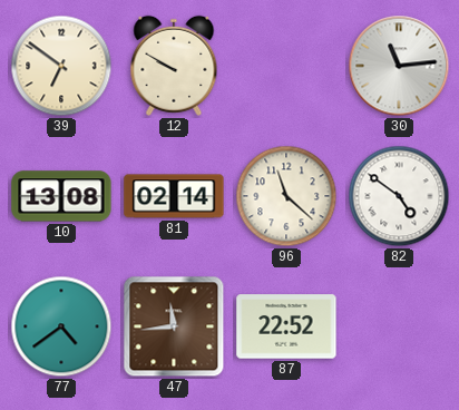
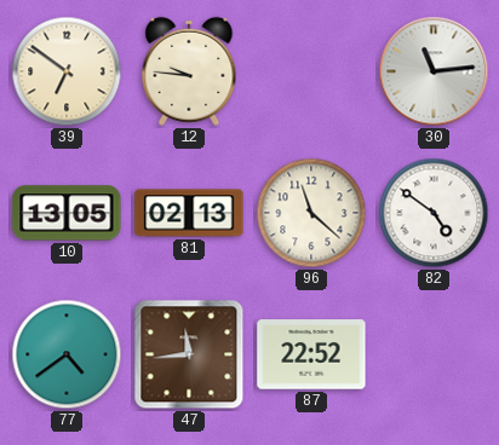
12: 9:50 -> 9:46 (189, 71)
10: 13:08 -> 13:05 (67, 213)
81: 02:14 -> 02:13 (189, 213)
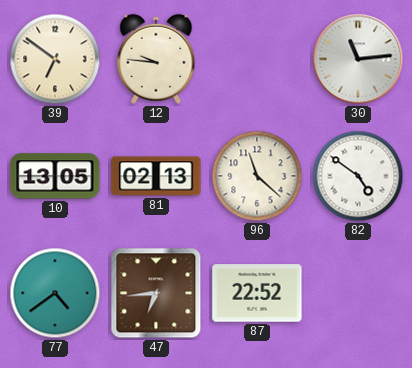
47: 11:44 -> 6:44 (156, 293)
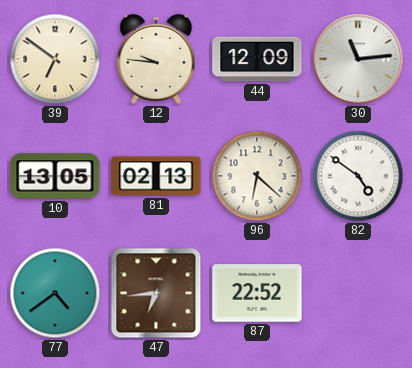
44: none -> 12:09 (257, 59)
96: 11:22 -> 6:22 (257, 176)
